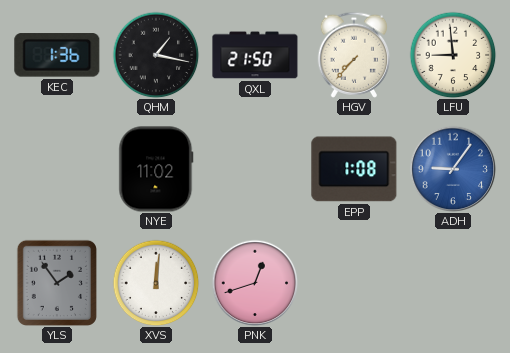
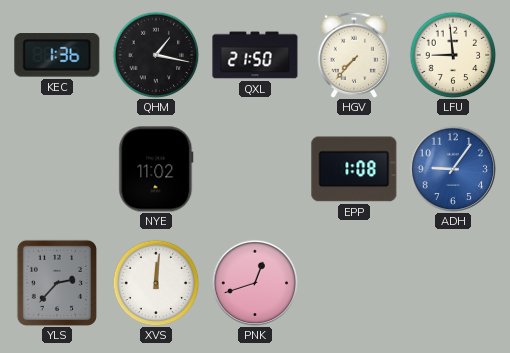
YLS: 1:54 -> 2:37 (57, 283)
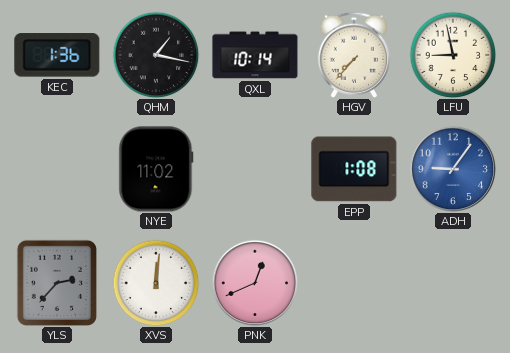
QXL: 21:50 -> 10:14 (255, 55)
LFU: 8:59 -> 8:58 (453, 55)
PNK: 12:42 -> 12:41 (255, 283)
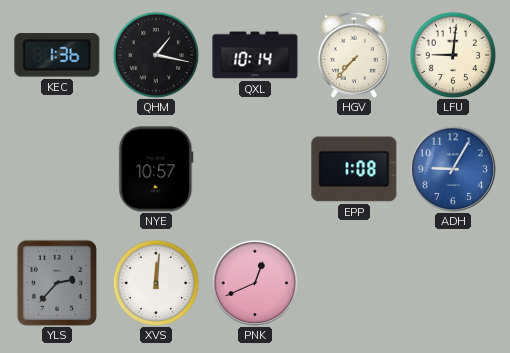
LFU: 8:58 -> 9:01 (453, 55)
NYE: 11:02 -> 10:57 (156, 169)
ADH: 9:06 -> 9:05 (453, 169)
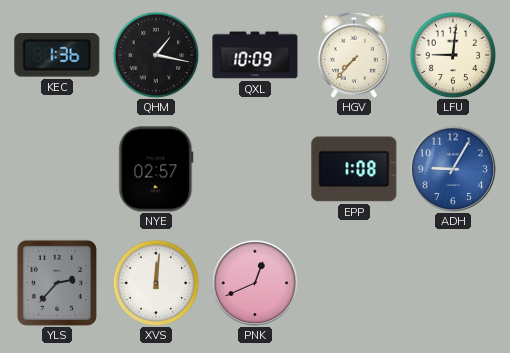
QXL: 10:14 -> 10:09 (255, 55)
NYE: 10:57 -> 02:57 (156, 169)
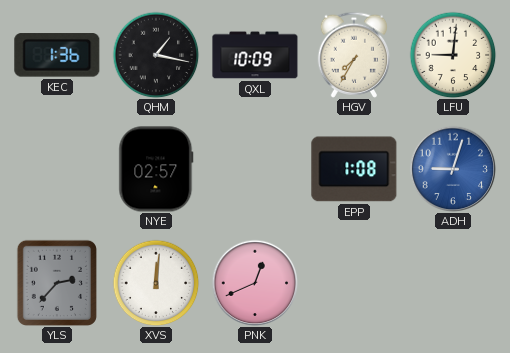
HGV: 7:37 -> 7:35 (353, 55)
ADH: 9:05 -> 9:03 (453, 169)
